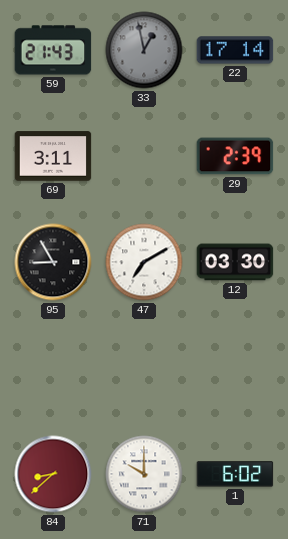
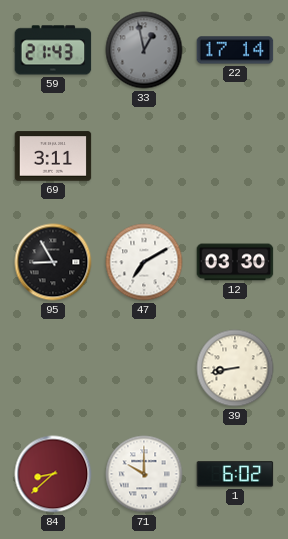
29: 2:39 -> none (235, 156)
39: none -> 8:43 (235, 368)
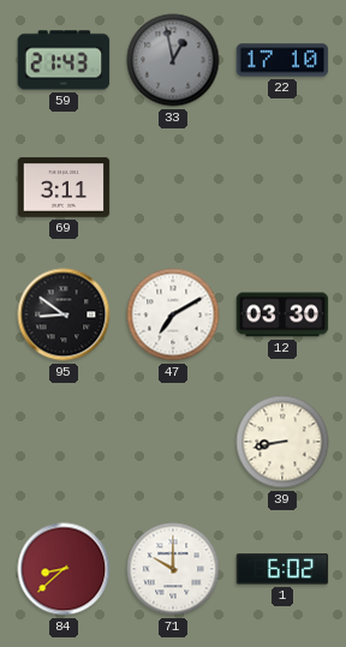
22: 17:14 -> 17:10 (282, 60)
95: 8:55 -> 8:51 (64, 314)
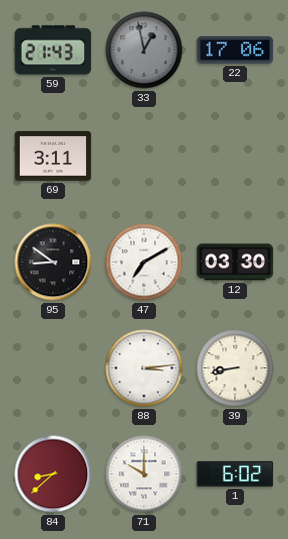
22: 17:10 -> 17:06 (235, 50)
88: none -> 3:14 (144, 368)
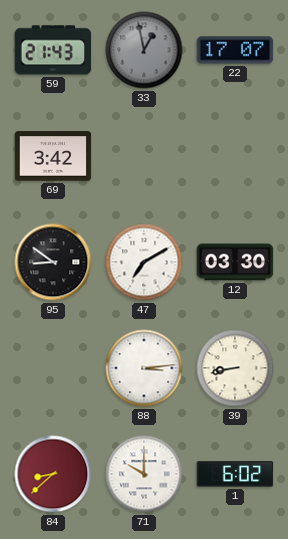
22: 17:06 -> 17:07 (235, 50)
69: 3:11 -> 3:42 (53, 156)
